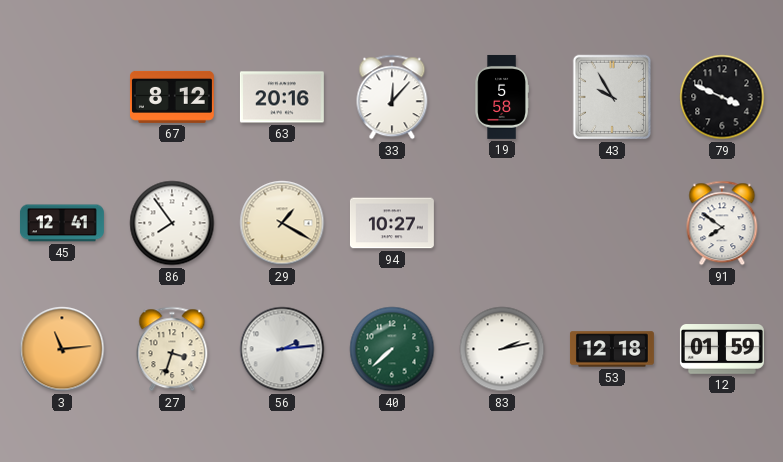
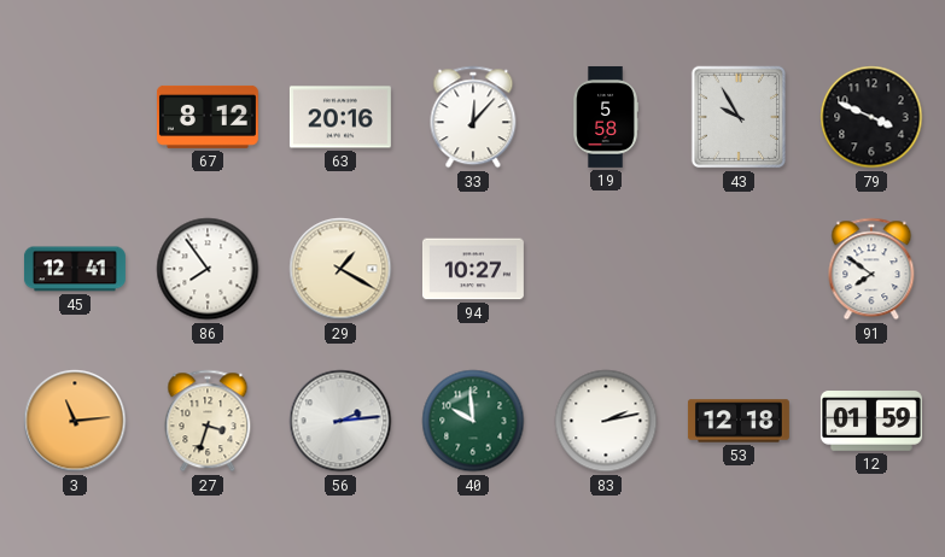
40: 7:38 -> 9:59 (473, 421)
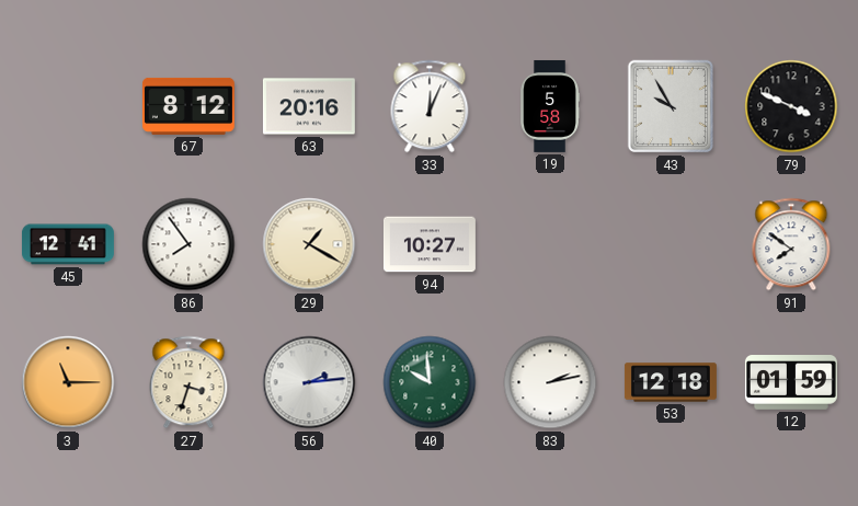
33: 12:07 -> 12:04 (430, 106)
3: 11:14 -> 11:15 (68, 382)
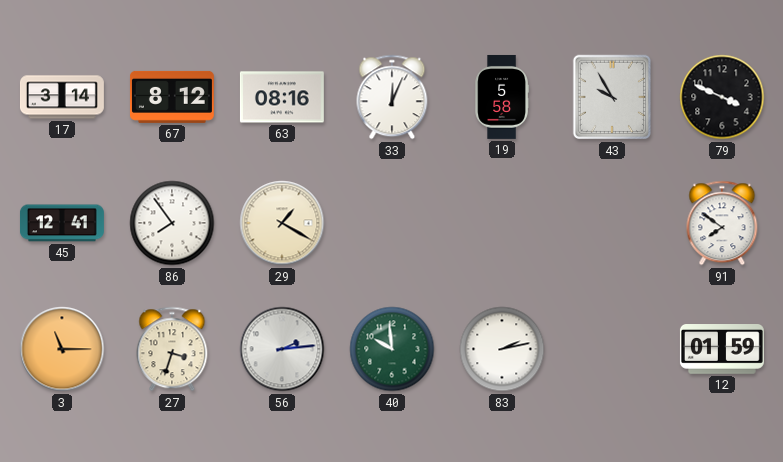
17: none -> 3:14 (62, 97)
63: 20:16 -> 08:16 (282, 97)
94: 10:27 -> none (430, 244)
53: 12:18 -> none (671, 382)
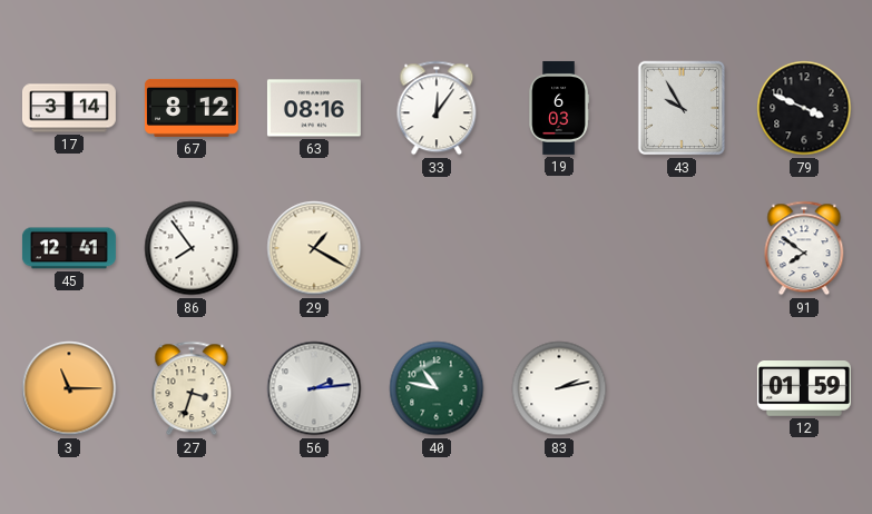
33: 12:04 -> 12:06 (437, 108)
19: 5:58 -> 6:03 (558, 108)
40: 9:59 -> 10:47 (437, 388)
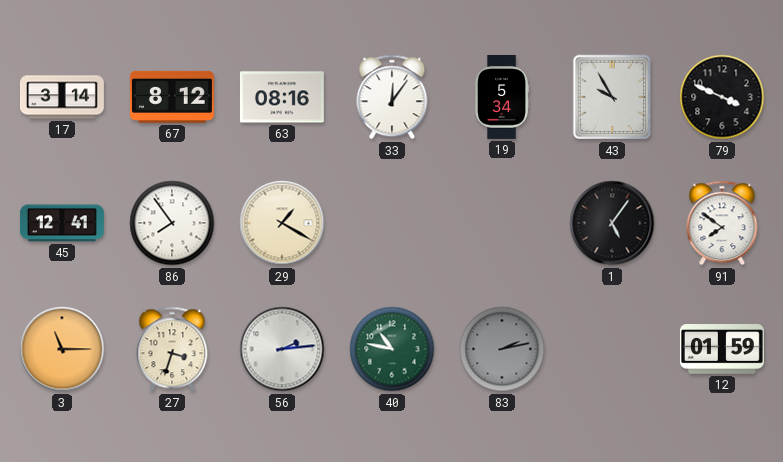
19: 6:03 -> 5:34 (501, 97)
1: none -> 5:06 (612, 223)
83 dial: white -> grey (502, 349)
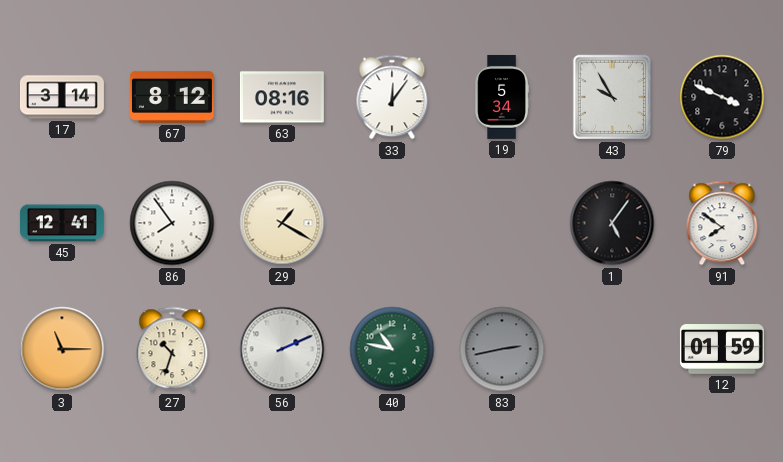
27: 3:33 -> 10:33 (172, 349)
56: 2:14 -> 2:11 (282, 349)
83: 2:13 -> 2:43 (502, 349)
